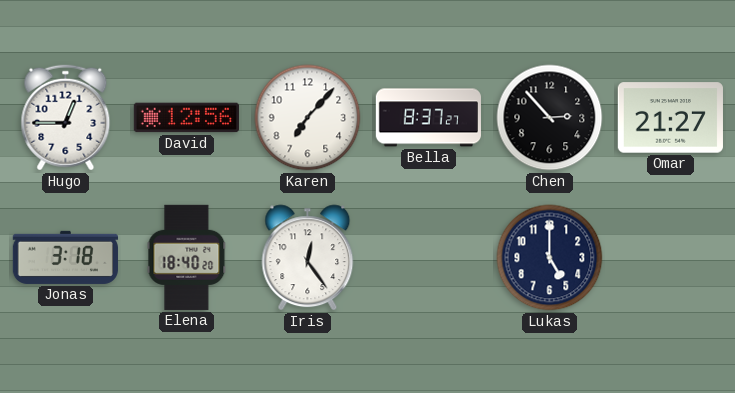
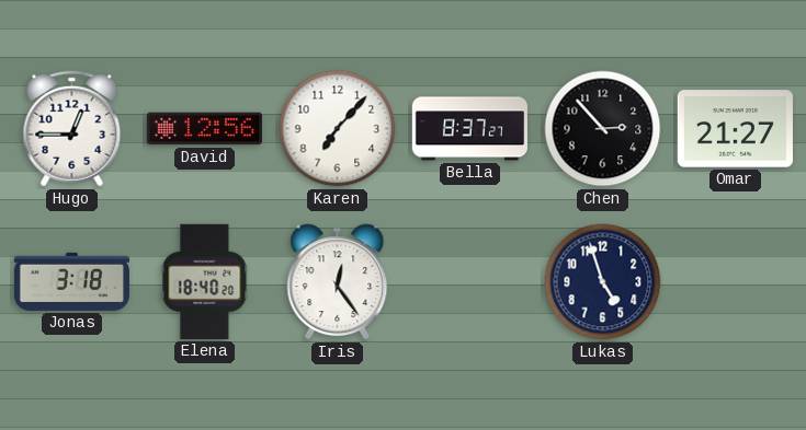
Lukas: 5:00 -> 4:57 (603, 282)
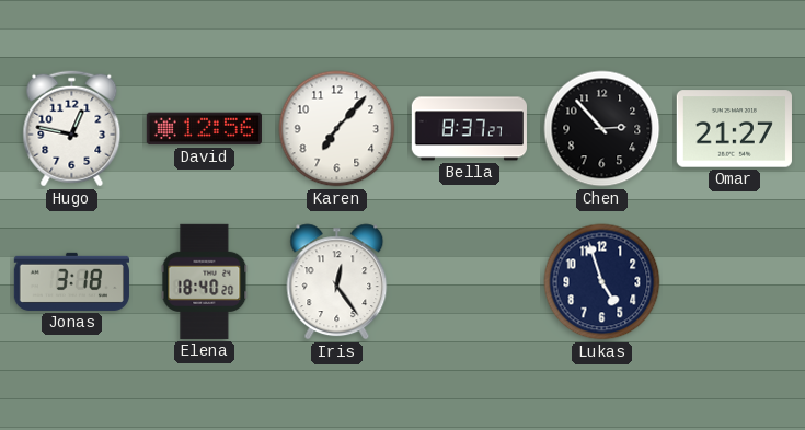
Hugo: 12:45 -> 12:47 (72, 129)
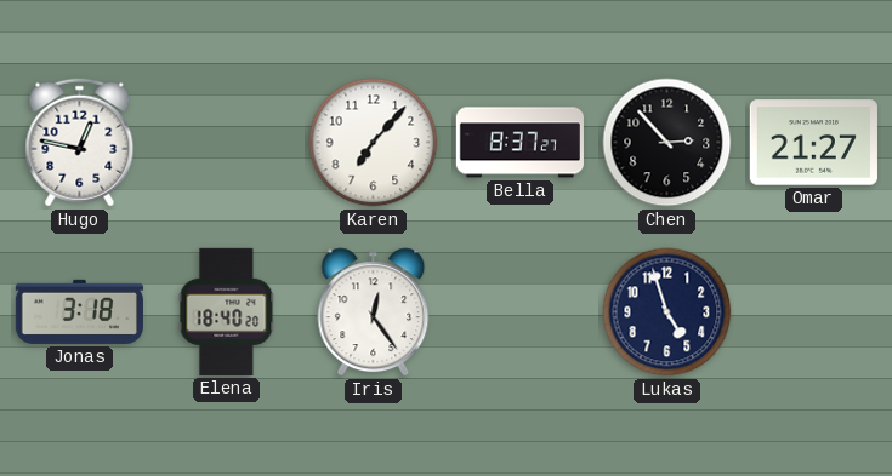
David: 12:56 -> none (204, 129)
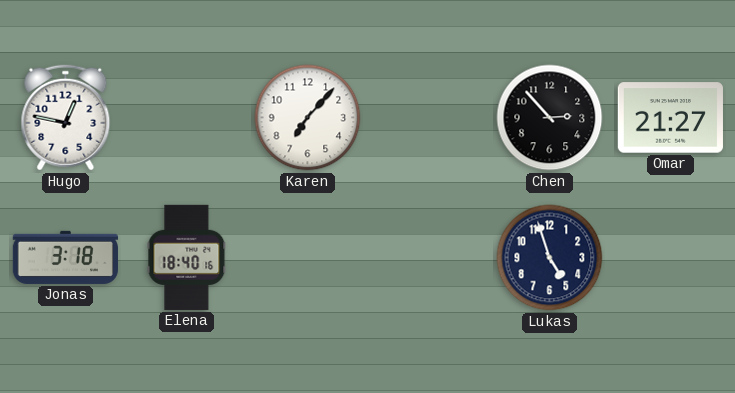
Bella: 8:37 -> none (519, 143)
Elena: 18:40:20 -> 18:40:16 (187, 257)
Iris: 12:24 -> none (374, 312)
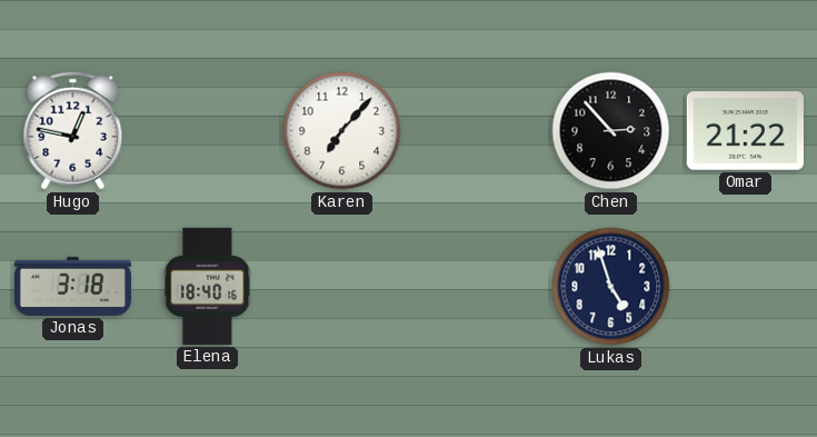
Omar: 21:27 -> 21:22 (745, 131)
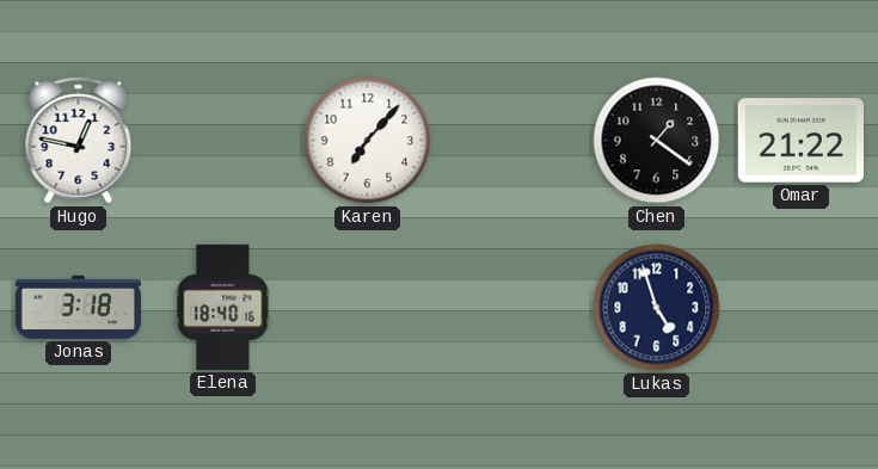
Chen: 2:53 -> 1:21 (657, 141)
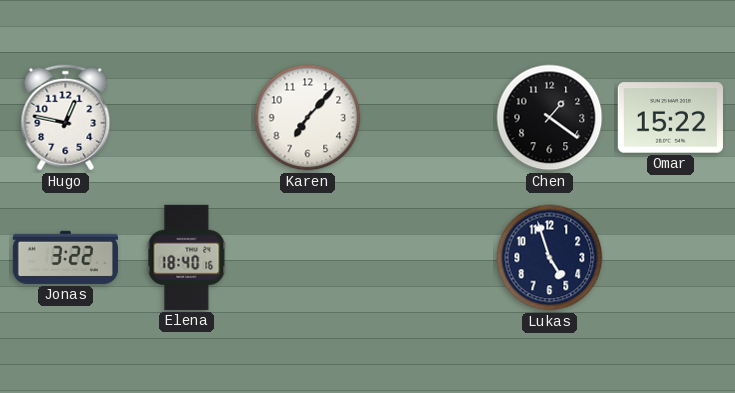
Omar: 21:22 -> 15:22 (670, 118)
Jonas: 3:18 -> 3:22 (65, 257)
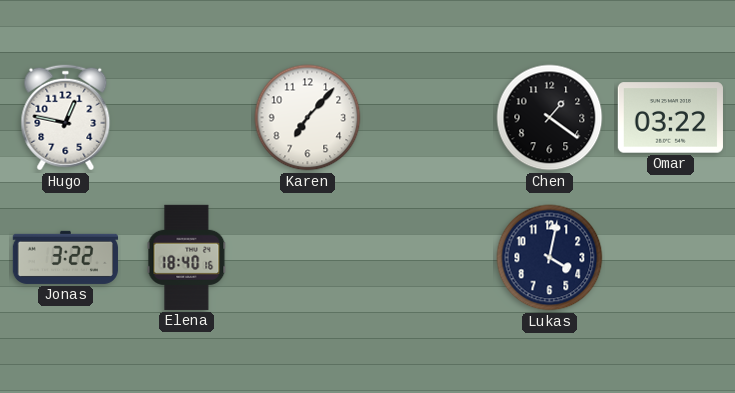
Omar: 15:22 -> 03:22 (670, 118)
Lukas: 4:57 -> 4:02 (550, 258)
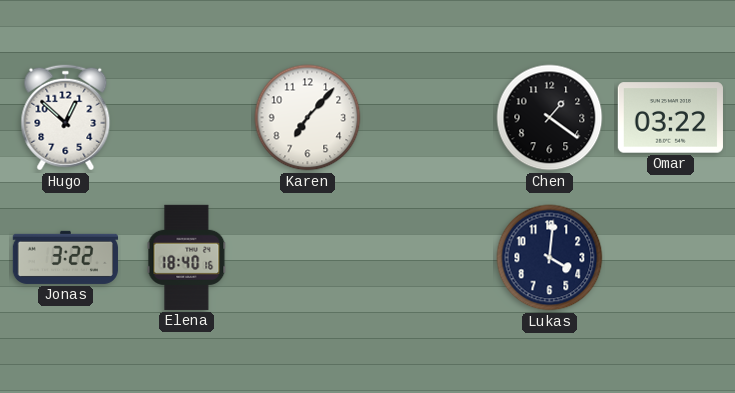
Hugo: 12:47 -> 12:52 (66, 118)
Lukas: 4:02 -> 4:01 (550, 258)
